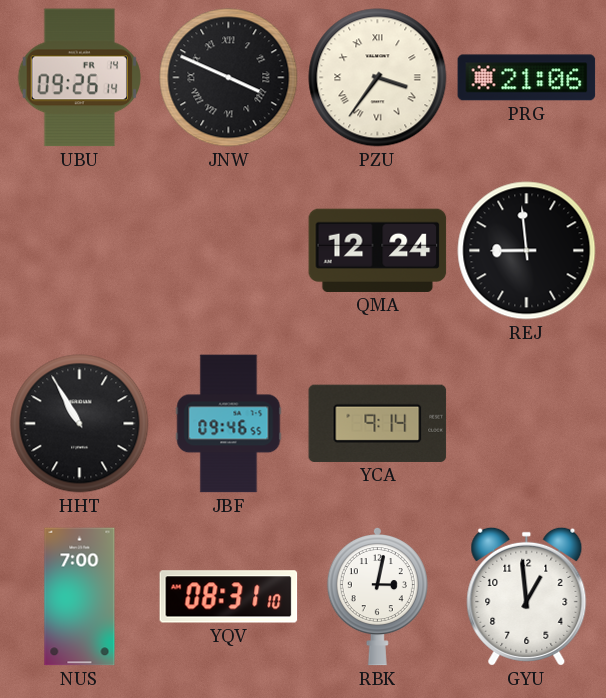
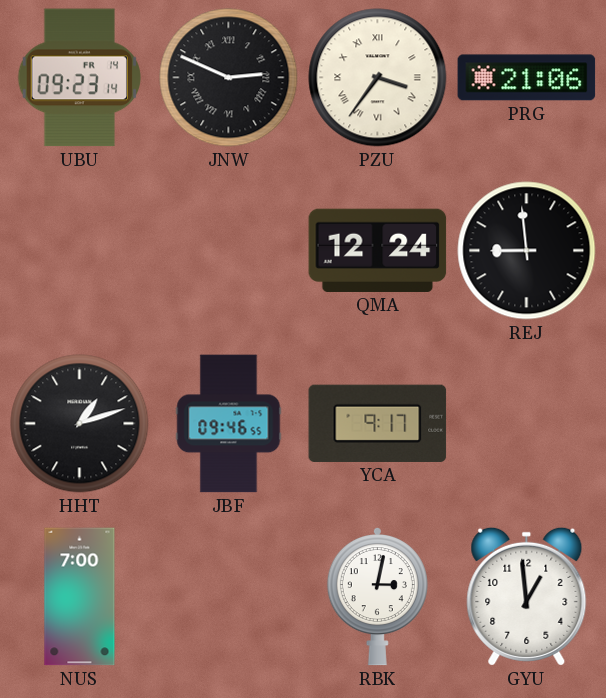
UBU: 09:26 -> 09:23 (80, 78)
JNW: 3:49 -> 2:49 (229, 78)
HHT: 10:55 -> 1:12 (80, 424)
YCA: 9:14 -> 9:17 (378, 423)
YQV: 08:31 -> none (229, 597)
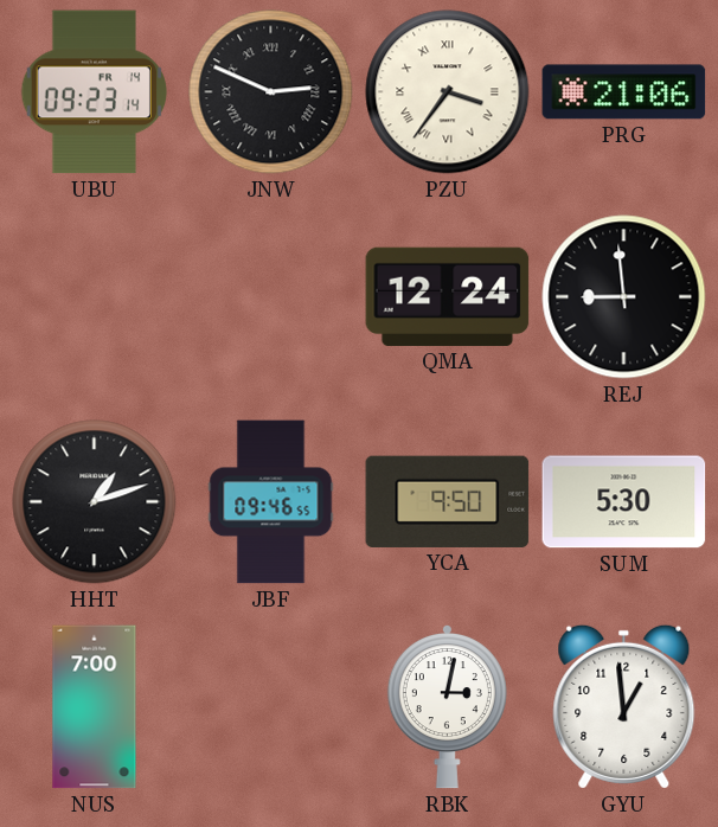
YCA: 9:17 -> 9:50 (448, 501)
SUM: none -> 5:30 (624, 502)
